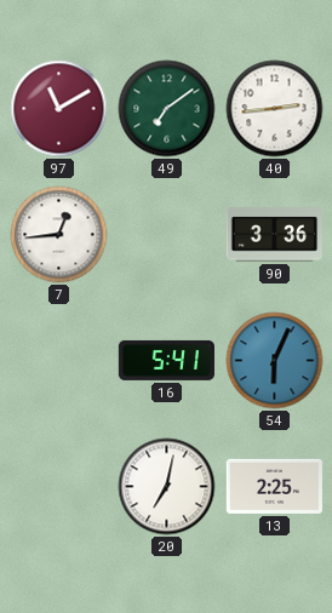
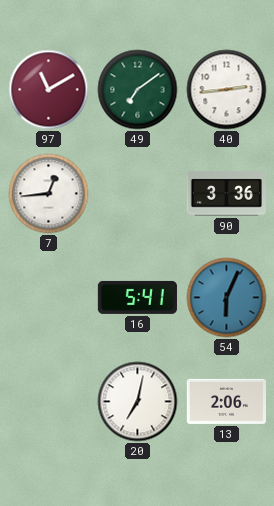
13: 2:25 -> 2:06 (226, 401)
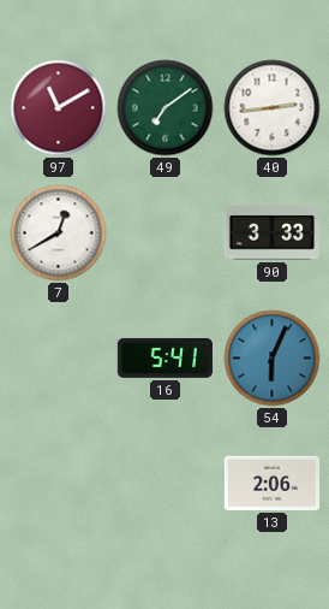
7: 12:44 -> 12:40 (59, 233)
90: 3:36 -> 3:33 (271, 233)
20: 7:02 -> none (138, 402)
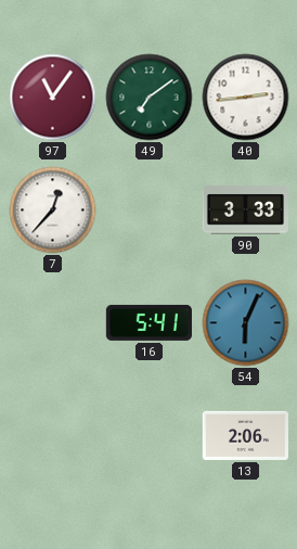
97: 11:10 -> 11:06 (53, 98)
7: 12:40 -> 12:37 (53, 210)
